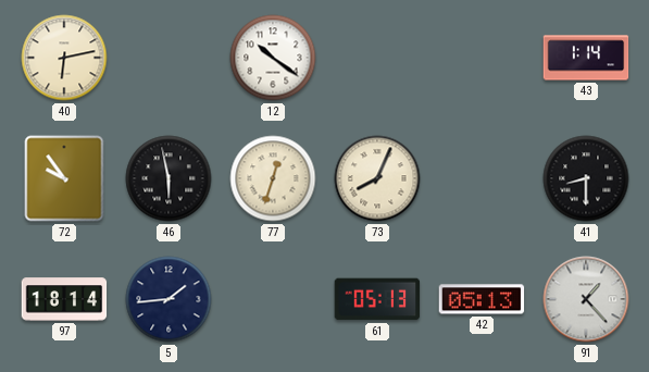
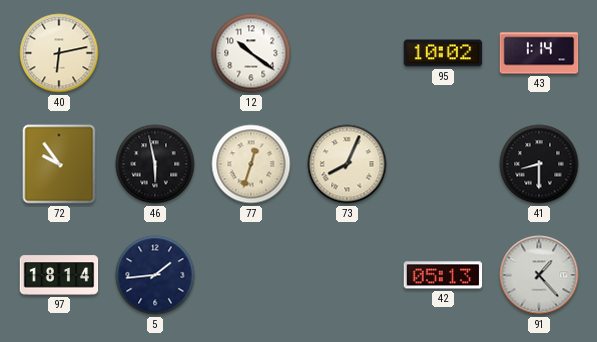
95: none -> 10:02 (443, 53)
61: 05:13 -> none (377, 299)
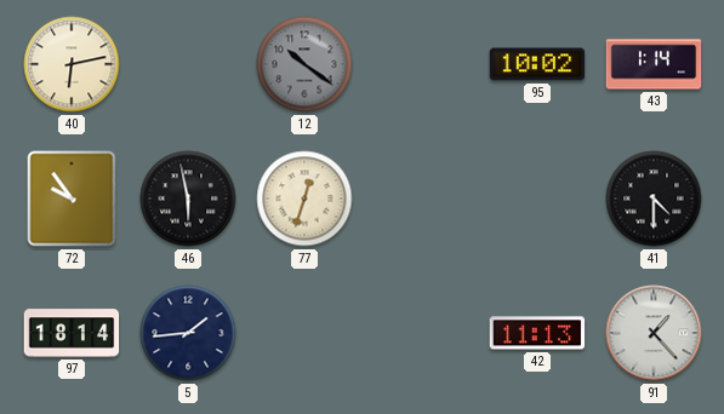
12 dial: white -> grey (304, 64)
73: 8:04 -> none (347, 164)
41: 8:30 -> 4:30 (654, 199)
42: 05:13 -> 11:13 (537, 333)
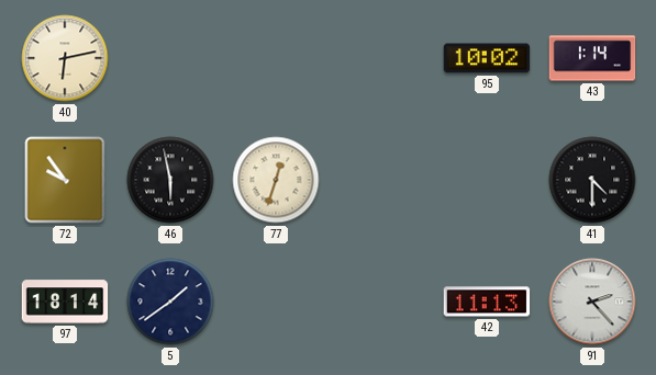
12: 10:21 -> none (304, 64)
5: 1:44 -> 1:39 (170, 302)
91: 1:23 -> 2:23 (592, 302)
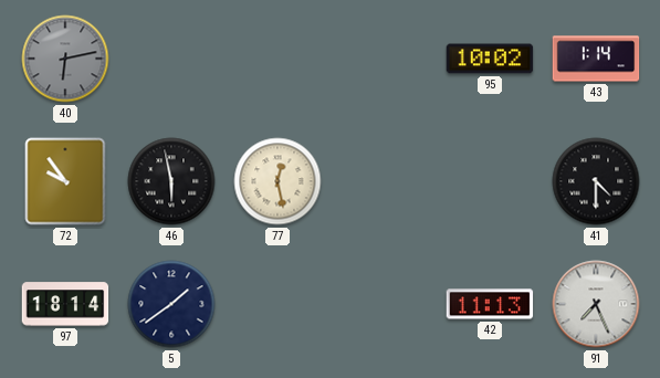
40 dial: cream -> grey (65, 59)
77: 12:33 -> 12:28 (277, 181)
91: 2:23 -> 7:26 (596, 304)
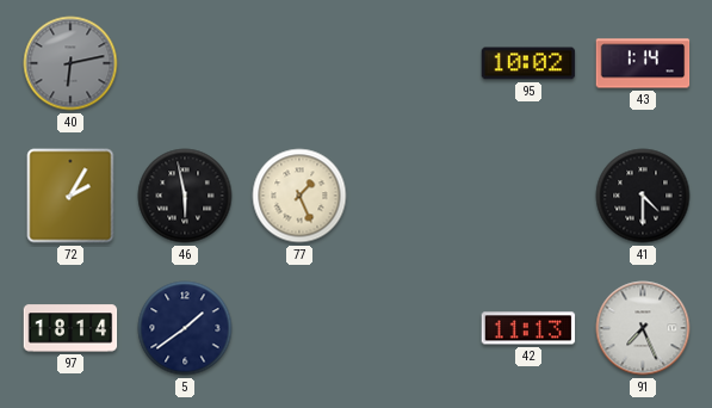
72: 9:54 -> 2:05 (70, 196)
77: 12:28 -> 1:26 (299, 196)
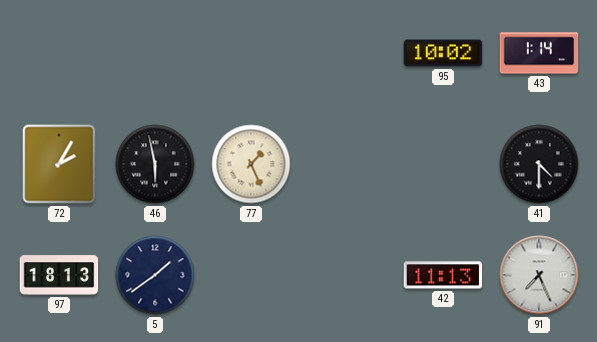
40: 6:13 -> none (70, 63)
97: 18:14 -> 18:13 (59, 275)
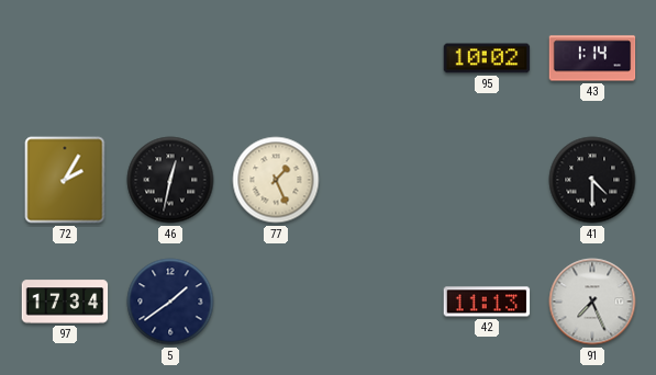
46: 5:58 -> 12:32 (170, 180)
97: 18:13 -> 17:34 (65, 302)
